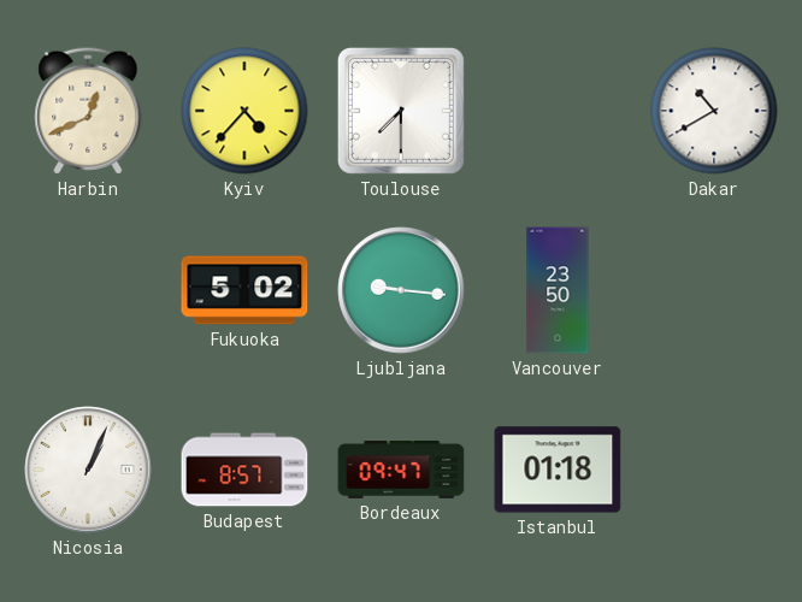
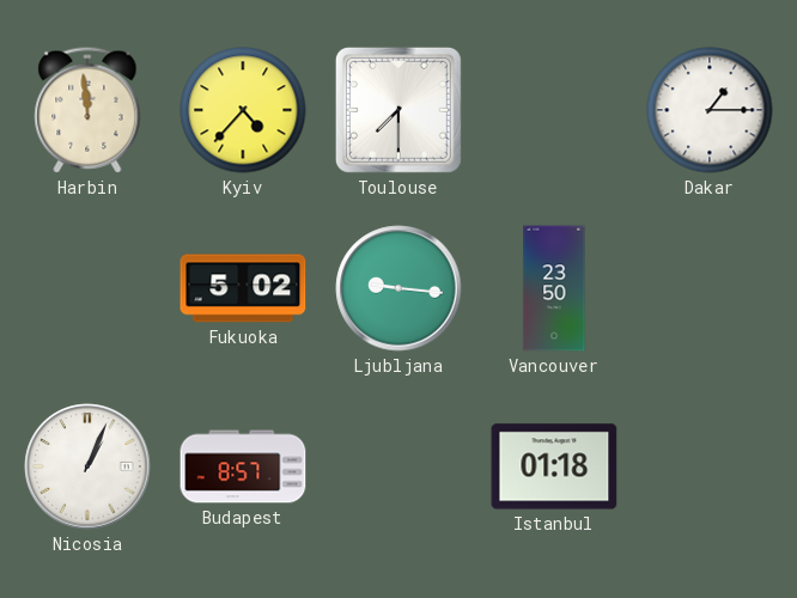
Harbin: 12:41 -> 11:59 (87, 110)
Dakar: 10:40 -> 1:15 (710, 110)
Bordeaux: 09:47 -> none (401, 471)
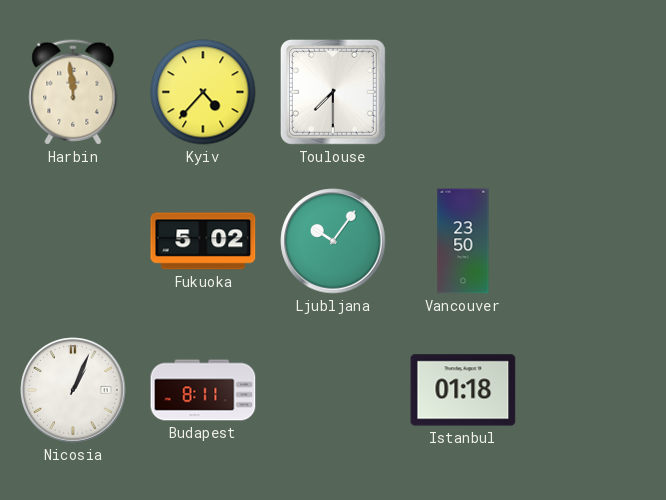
Dakar: 1:15 -> none (710, 110)
Ljubljana: 9:16 -> 10:06 (333, 241)
Budapest: 8:57 -> 8:11 (203, 390)
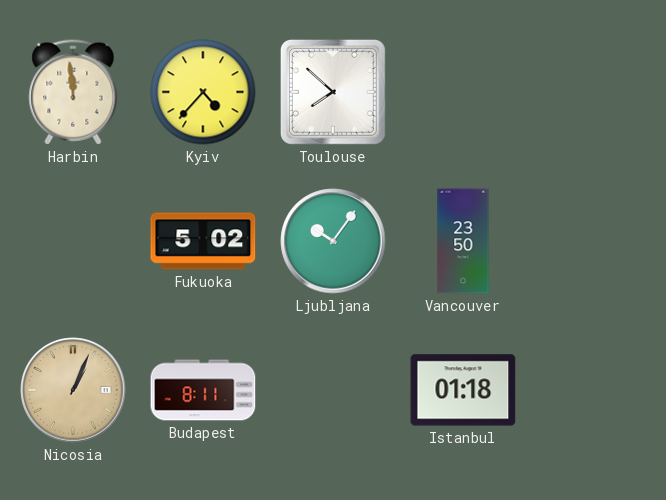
Toulouse: 7:30 -> 7:52 (333, 92)
Nicosia dial: white -> champagne (73, 390)
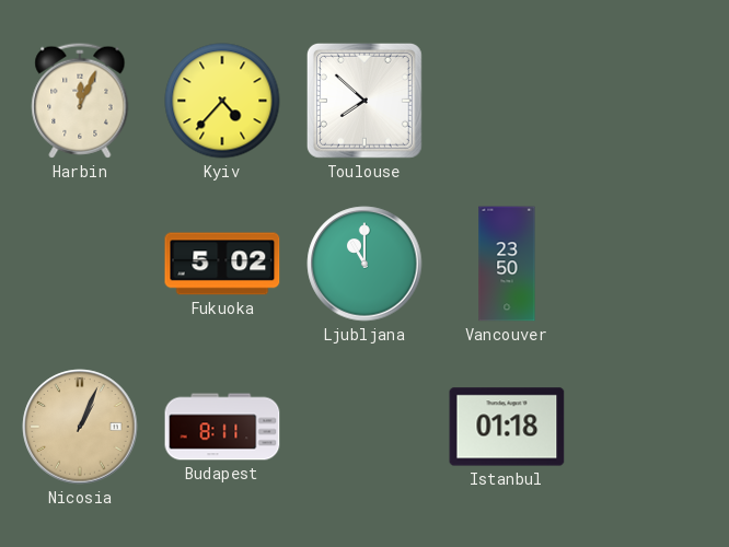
Harbin: 11:59 -> 12:04 (80, 101)
Ljubljana: 10:06 -> 11:00 (364, 264)
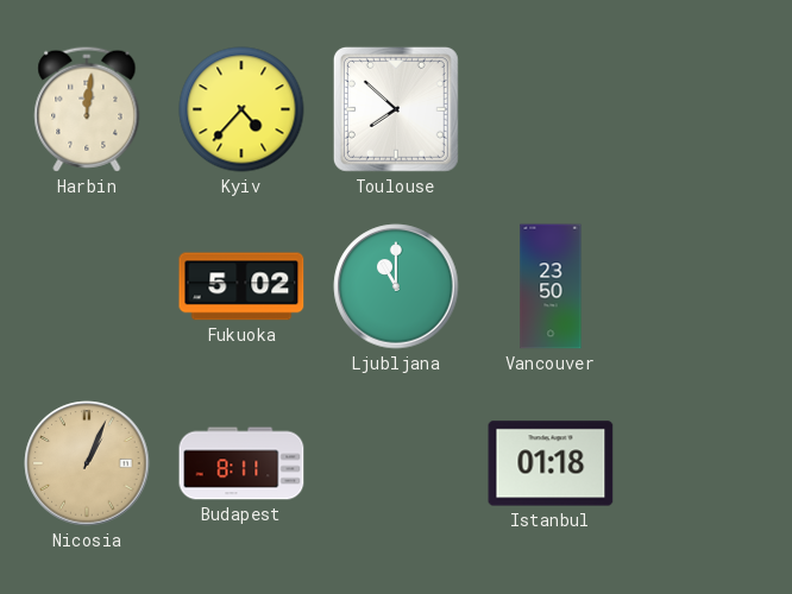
Harbin: 12:04 -> 12:01 (87, 109)
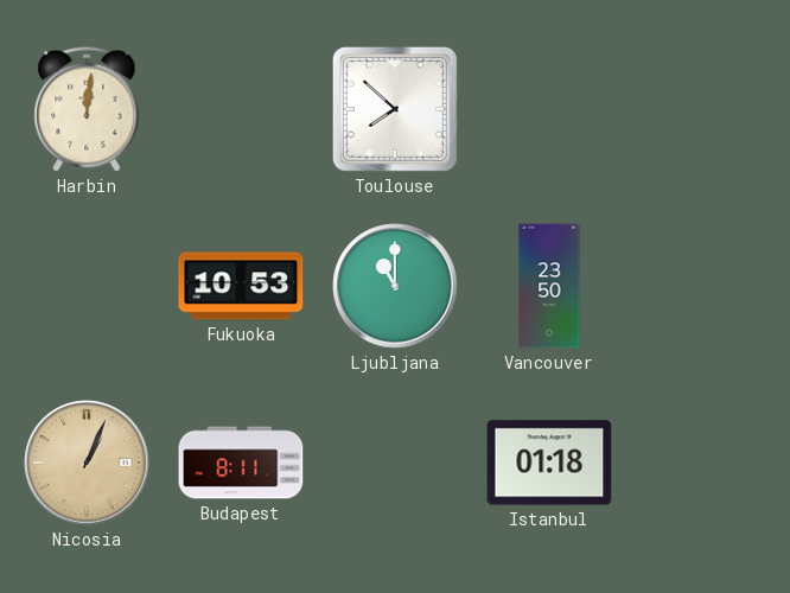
Kyiv: 4:37 -> none (241, 109)
Fukuoka: 5:02 -> 10:53 (241, 286)
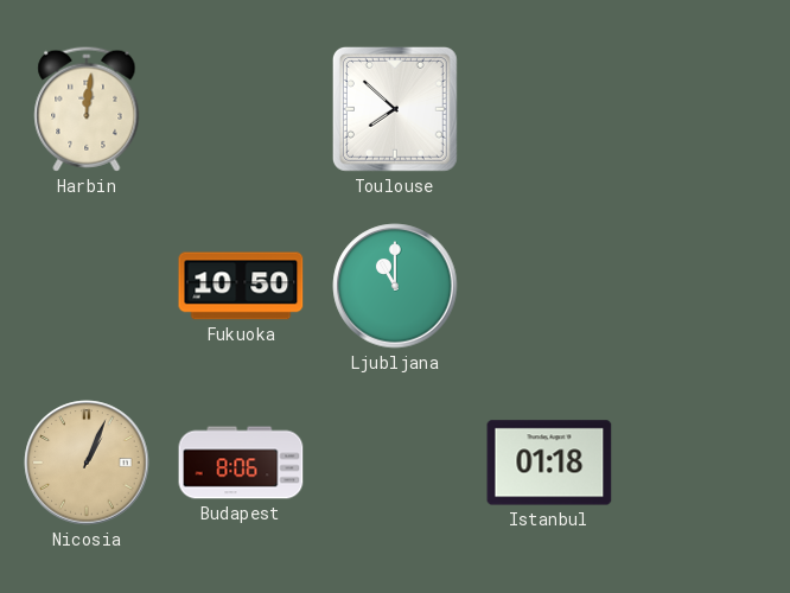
Fukuoka: 10:53 -> 10:50 (241, 286)
Vancouver: 23:50 -> none (549, 286)
Budapest: 8:11 -> 8:06 (241, 463)
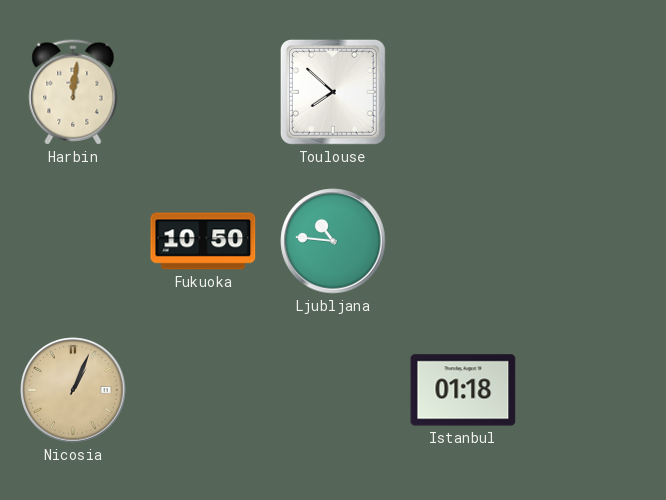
Ljubljana: 11:00 -> 10:46 (333, 241)
Budapest: 8:06 -> none (241, 463)
